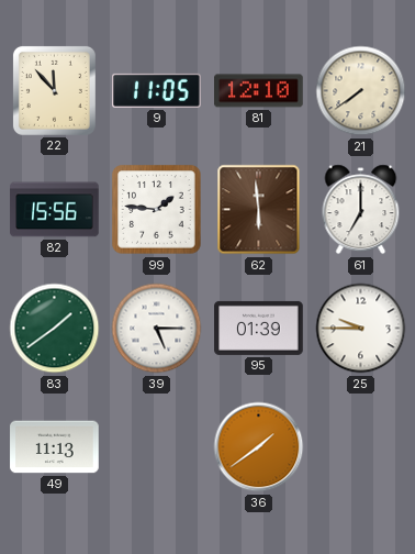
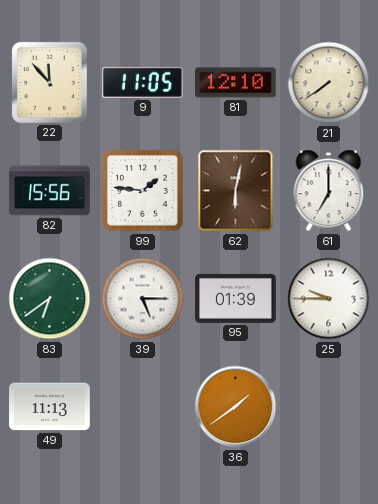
62: 5:59 -> 6:02 (236, 191)
83: 1:39 -> 6:39 (50, 299)
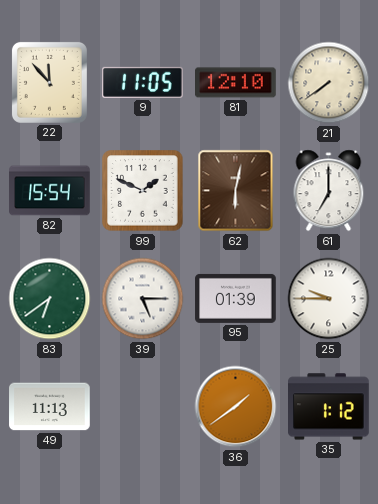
82: 15:56 -> 15:54 (50, 191)
99: 1:46 -> 1:49 (143, 191)
35: none -> 1:12 (329, 407)
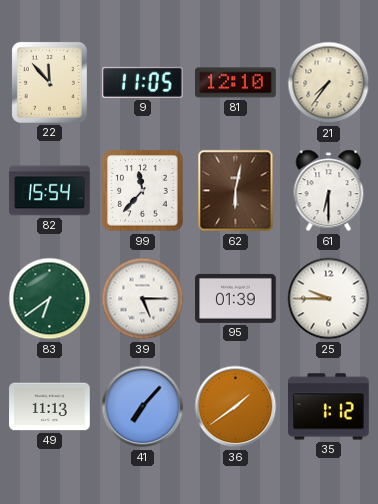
21: 7:39 -> 7:36 (329, 83)
99: 1:49 -> 11:37 (143, 191)
61: 7:00 -> 6:30 (329, 191)
41: none -> 7:07 (143, 407)
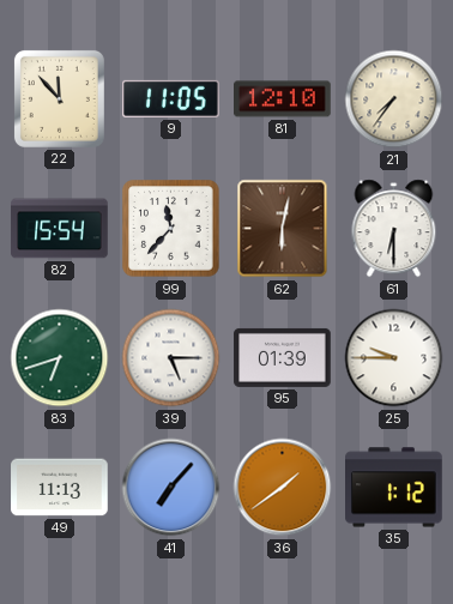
83: 6:39 -> 6:42 (60, 358)
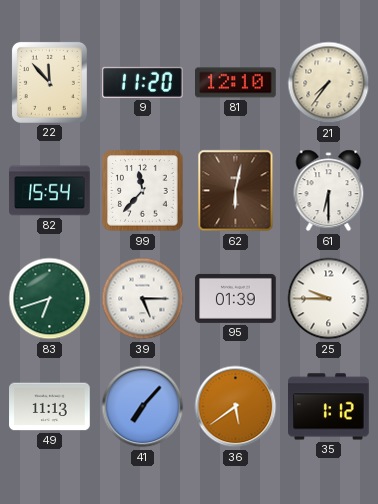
9: 11:05 -> 11:20 (143, 82)
36: 1:39 -> 5:39 (236, 407)
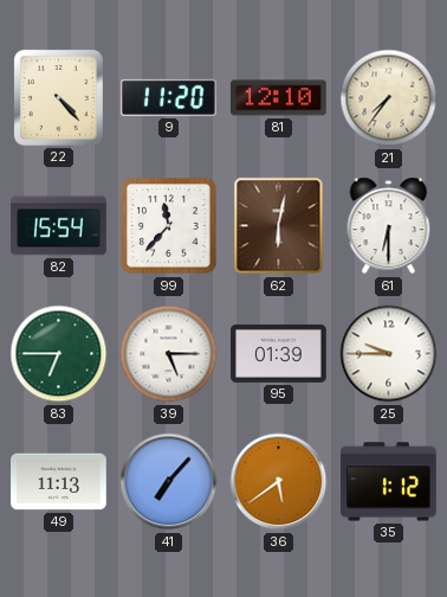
22: 11:53 -> 4:23 (58, 97)
83: 6:42 -> 6:45 (59, 354)
